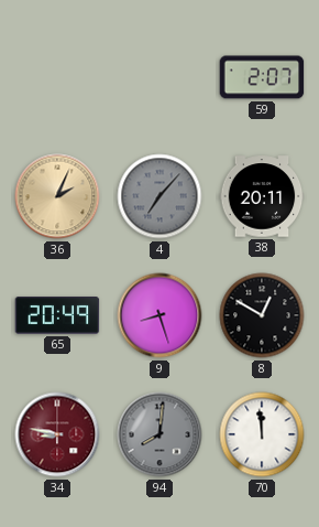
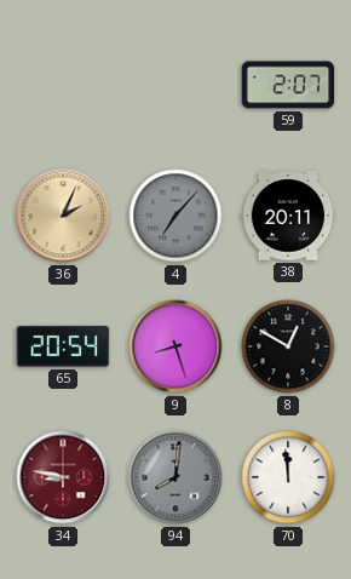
65: 20:49 -> 20:54 (63, 348)
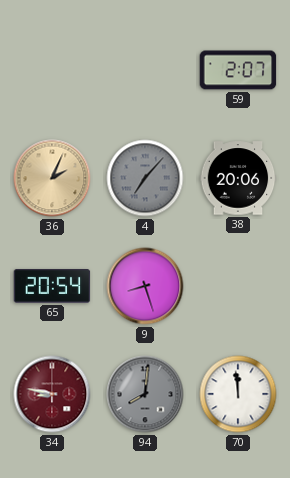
38: 20:11 -> 20:06 (238, 178)
8: 12:50 -> none (288, 346)
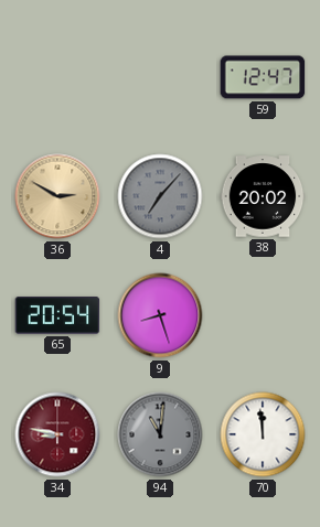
59: 2:07 -> 12:47 (263, 77)
36: 2:04 -> 2:50 (57, 196)
38: 20:06 -> 20:02 (263, 196)
94: 8:01 -> 11:01 (160, 434)
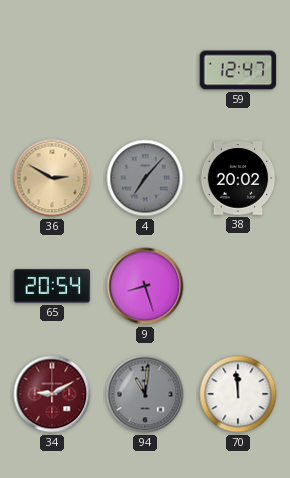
34: 8:47 -> 9:10 (52, 394)
